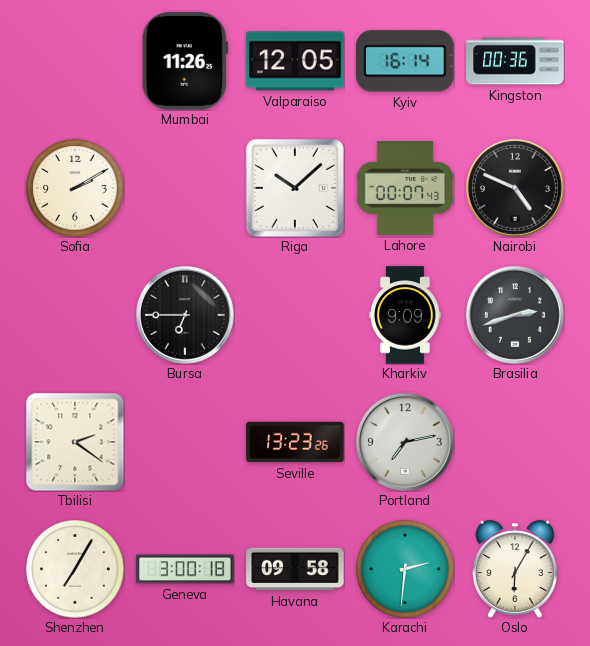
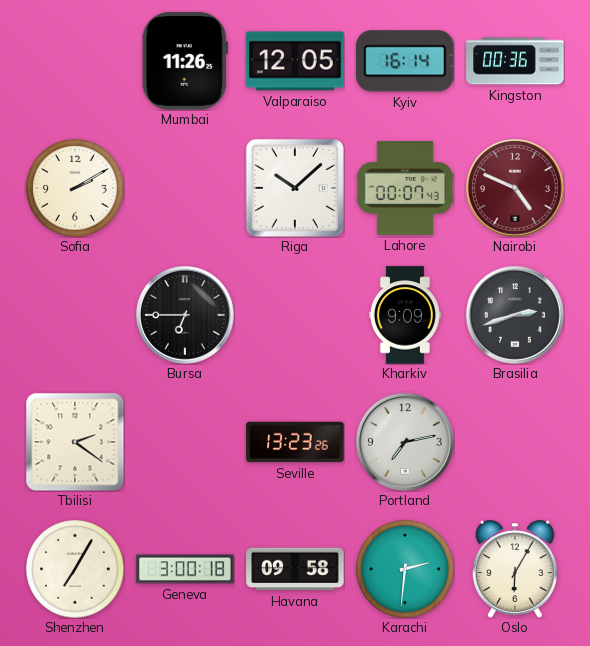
Nairobi dial: black -> burgundy (515, 188)
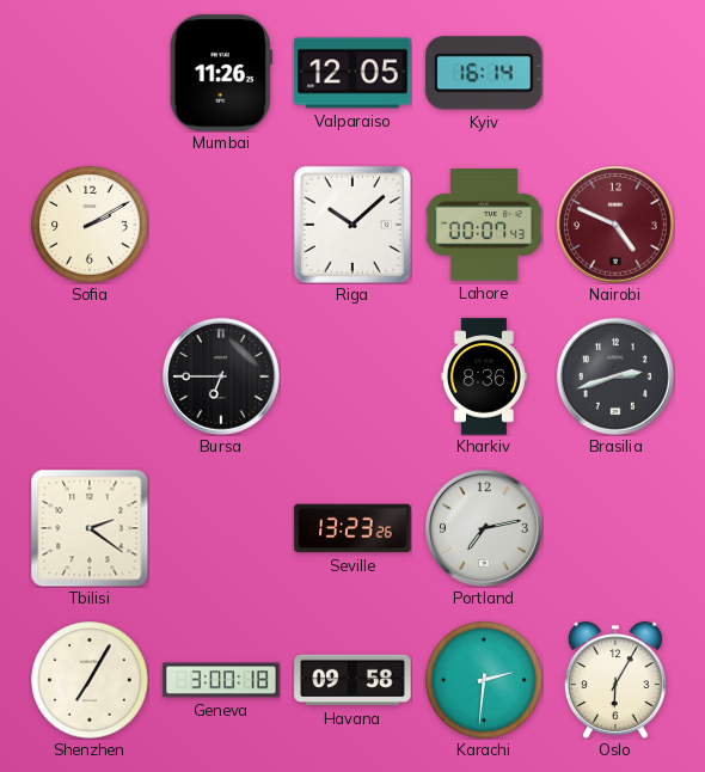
Kingston: 00:36 -> none (515, 61)
Kharkiv: 9:09 -> 8:36 (484, 376)
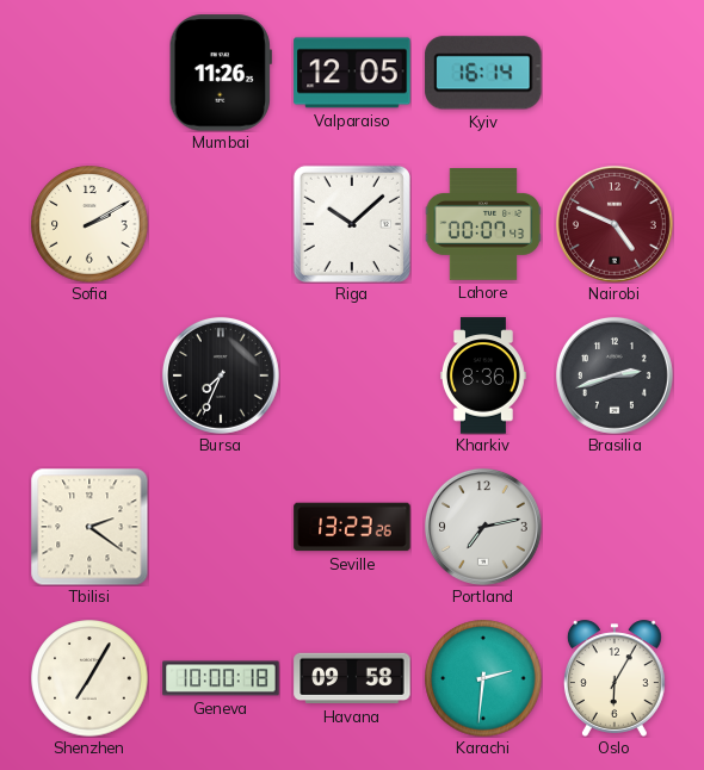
Bursa: 6:45 -> 7:34 (221, 375)
Geneva: 3:00 -> 10:00 (221, 678)
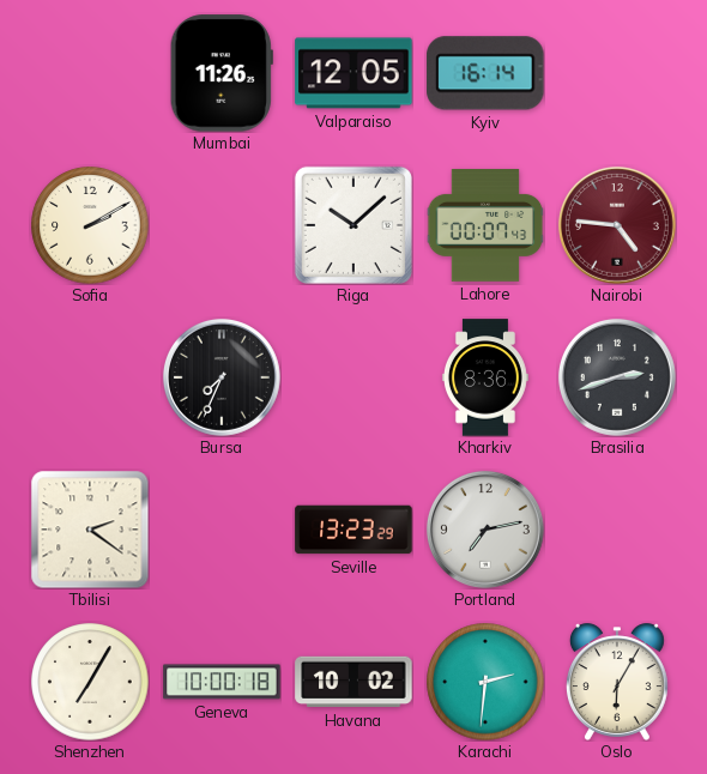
Nairobi: 4:49 -> 4:46 (617, 225)
Seville: 13:23:26 -> 13:23:29 (353, 530)
Havana: 09:58 -> 10:02 (353, 682)
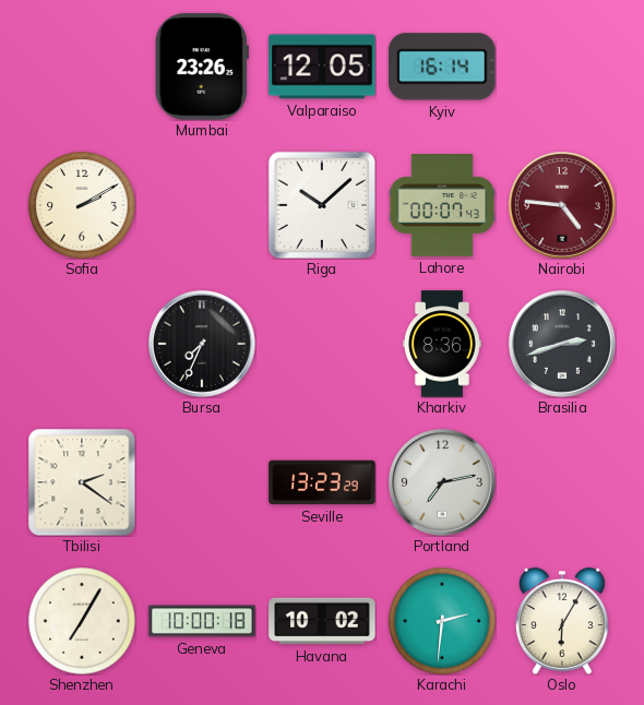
Mumbai: 11:26 -> 23:26 (202, 67)
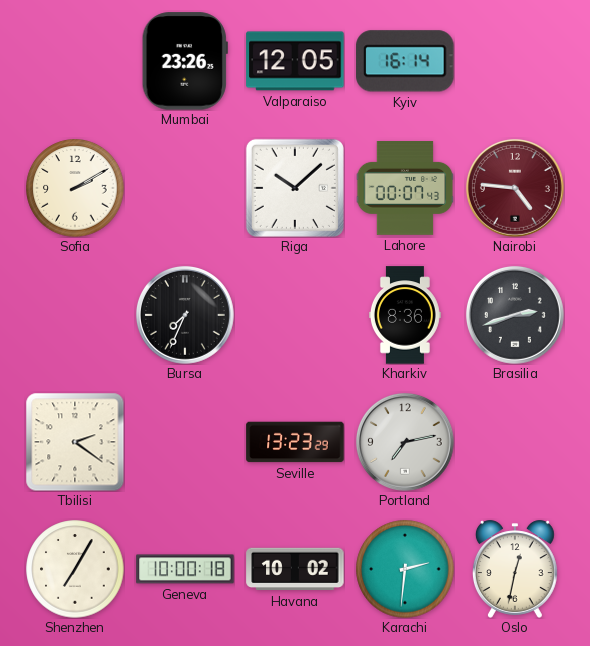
Oslo: 6:05 -> 12:32 (515, 569)
